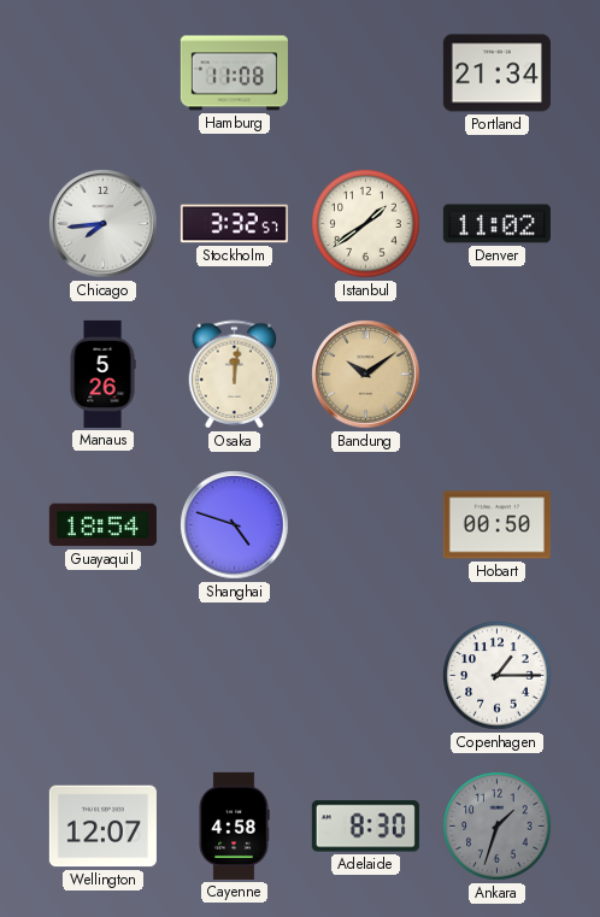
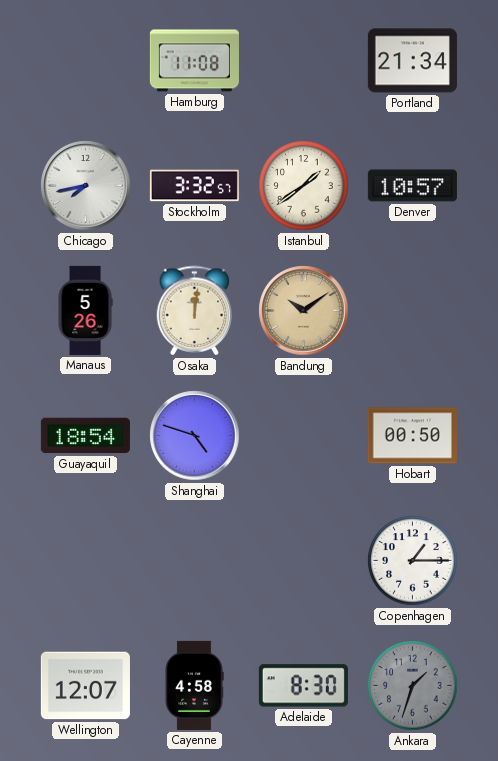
Chicago: 7:44 -> 7:43 (86, 186)
Denver: 11:02 -> 10:57 (412, 186)
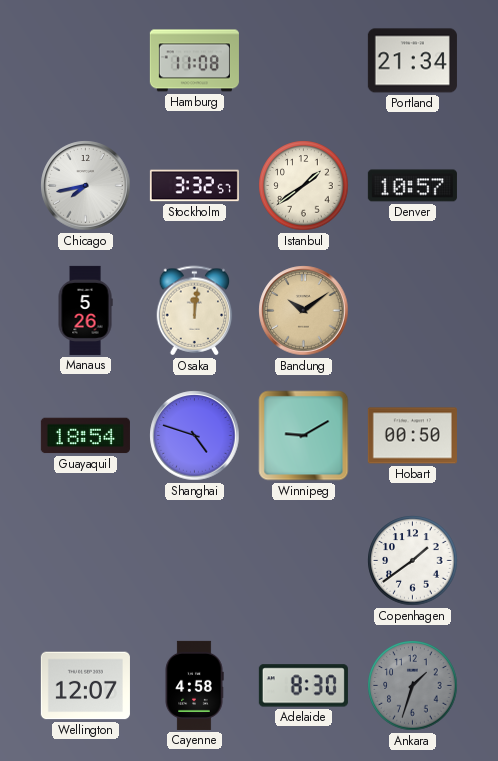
Winnipeg: none -> 9:10 (304, 436)
Copenhagen: 1:15 -> 1:39 (413, 561)
